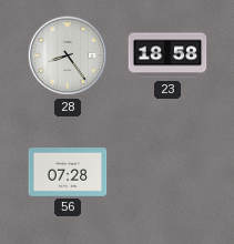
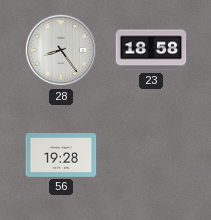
56: 07:28 -> 19:28 (61, 156)
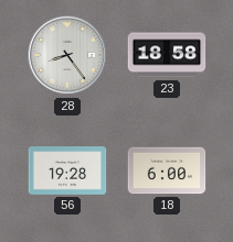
18: none -> 6:00 (167, 170)
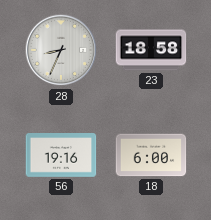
28: 8:24 -> 8:34 (61, 50)
56: 19:28 -> 19:16 (61, 156)
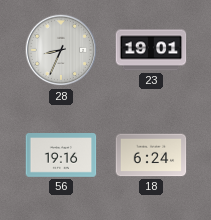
23: 18:58 -> 19:01 (151, 50)
18: 6:00 -> 6:24 (151, 155)
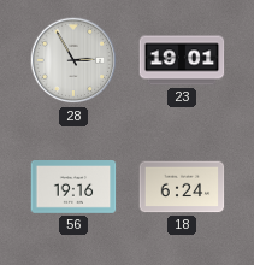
28: 8:34 -> 2:55 (73, 60)
